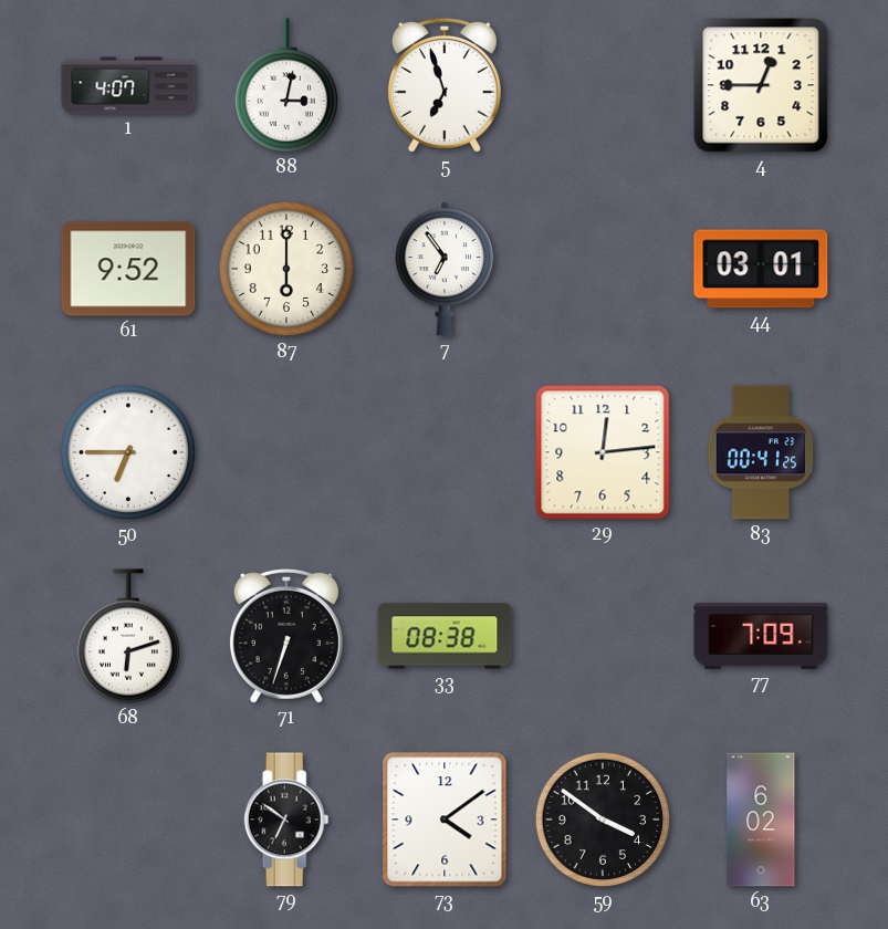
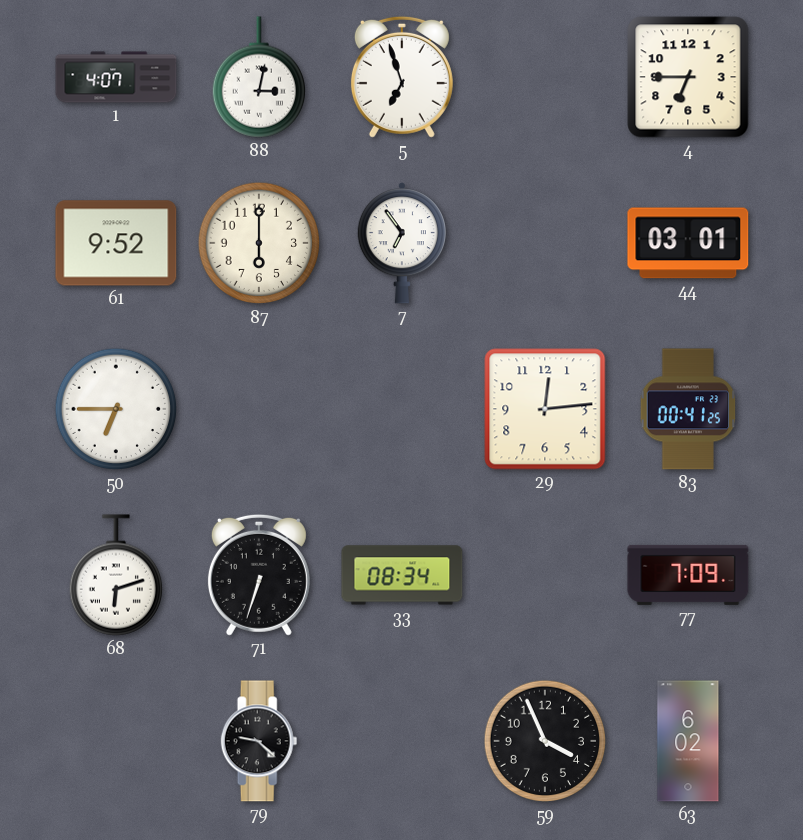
4: 12:45 -> 6:45 (688, 77)
33: 08:38 -> 08:34 (402, 575)
79: 6:51 -> 9:22 (259, 741)
73: 4:09 -> none (445, 820)
59: 3:51 -> 3:56 (545, 741)
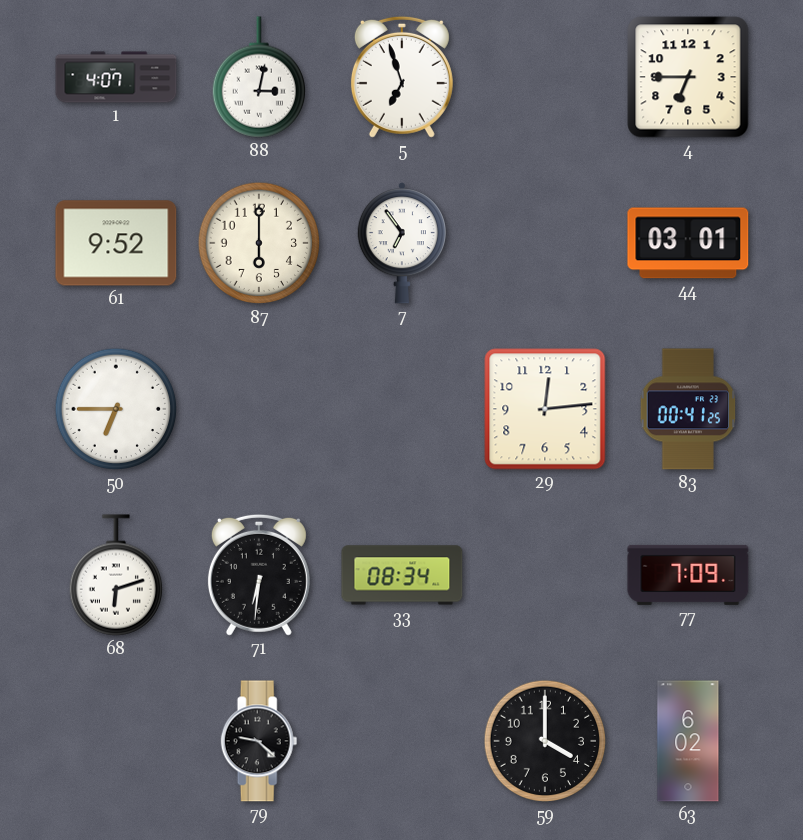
71: 6:33 -> 6:31 (259, 575)
59: 3:56 -> 4:00 (545, 741)
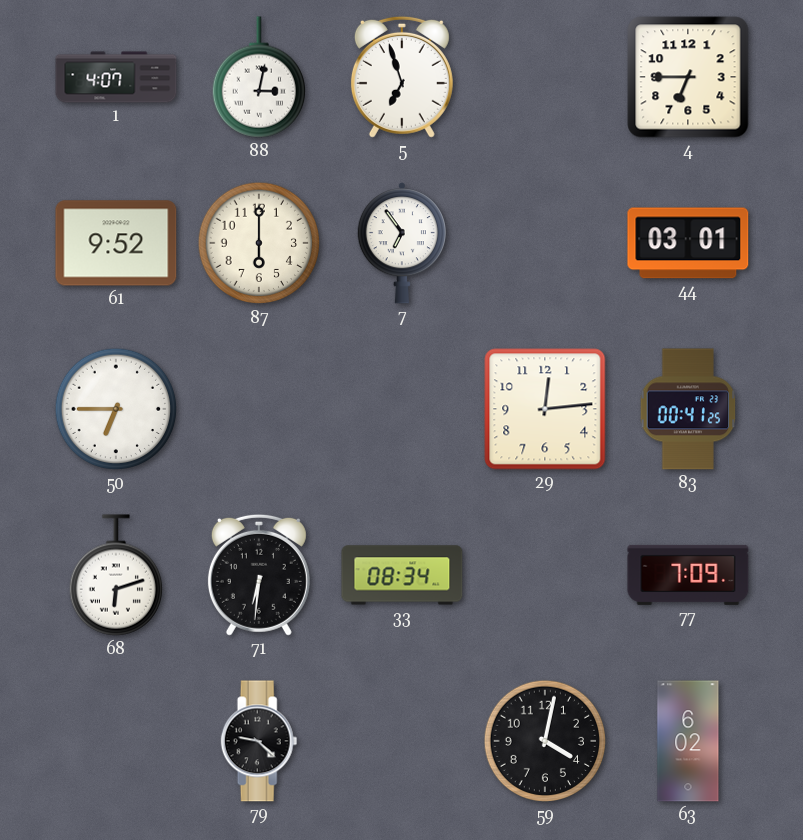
59: 4:00 -> 4:02 (545, 741)
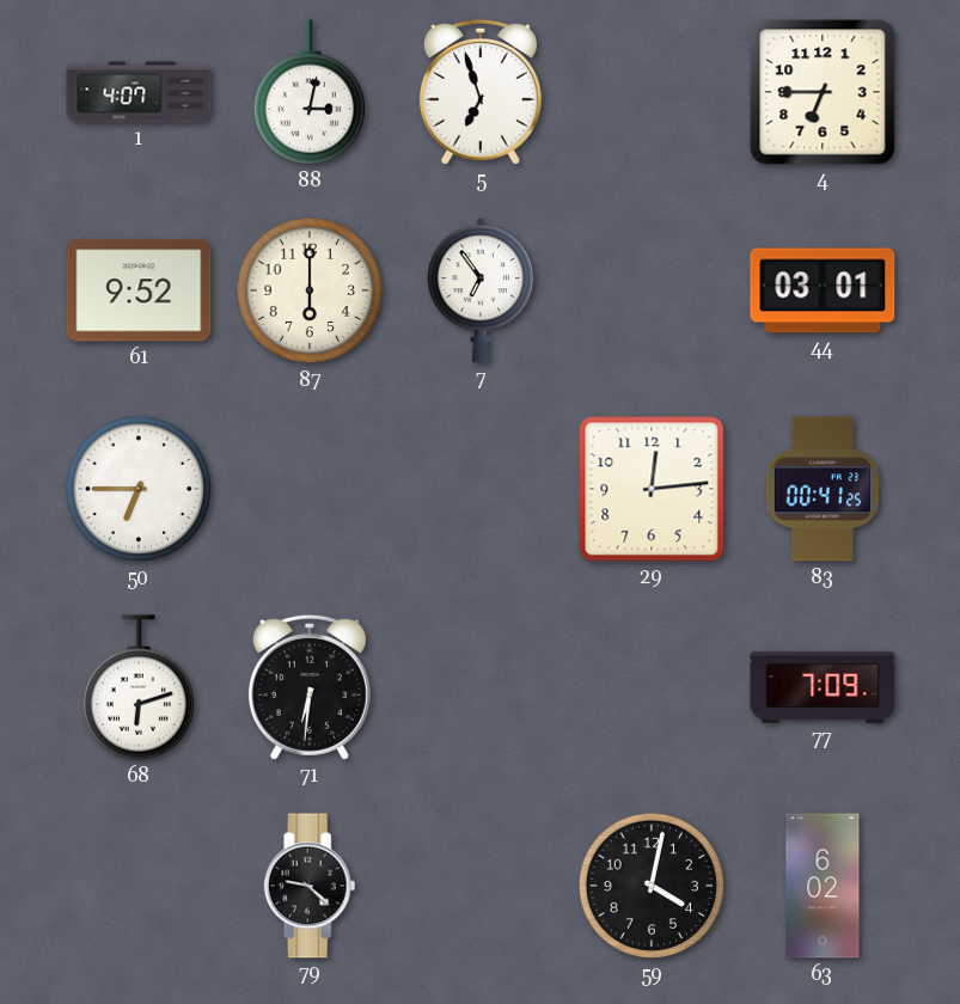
33: 08:34 -> none (402, 575)
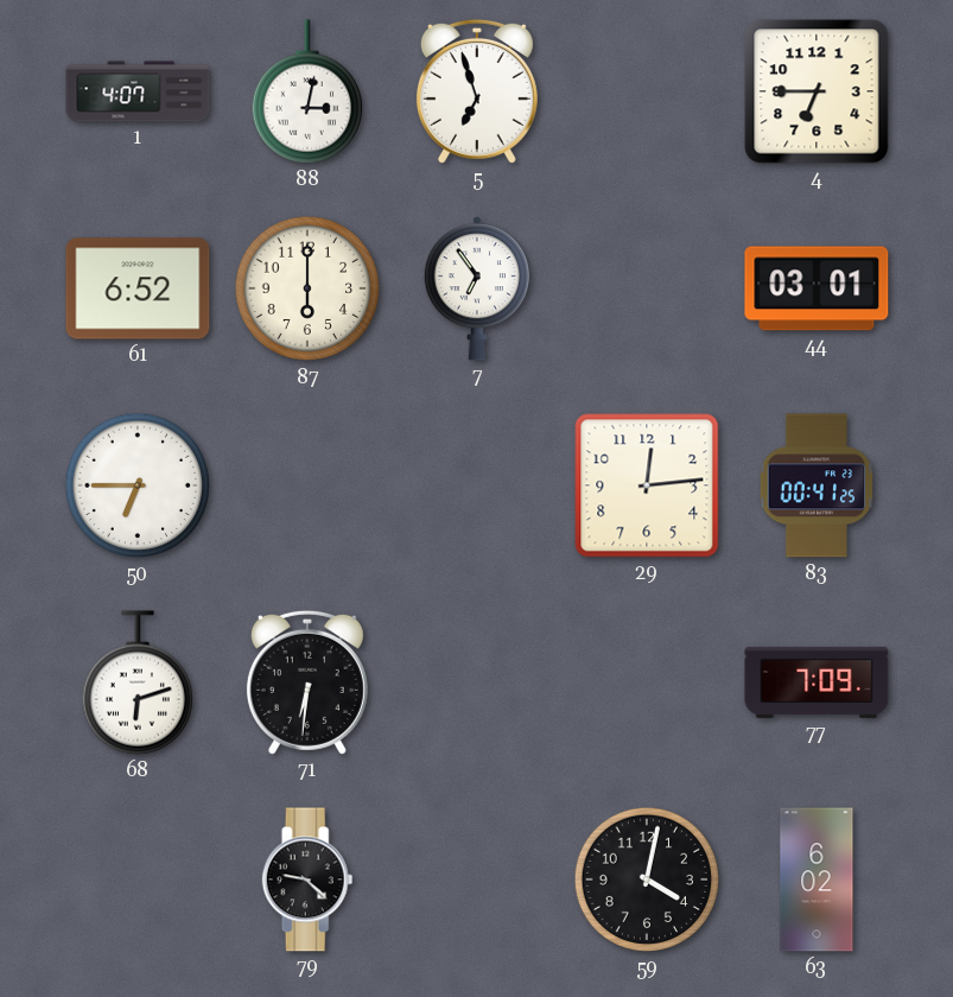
61: 9:52 -> 6:52 (138, 288)
